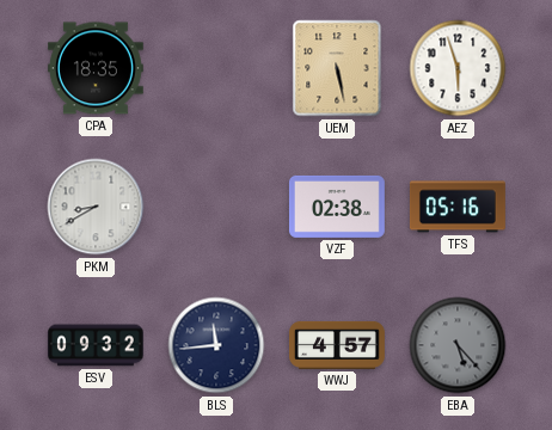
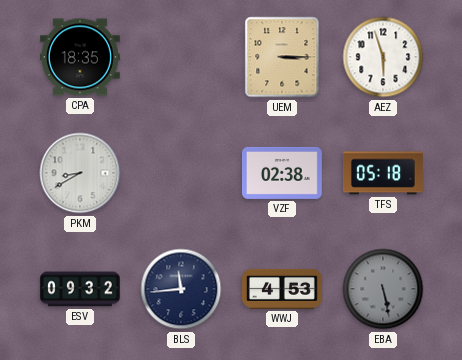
UEM: 5:28 -> 3:15 (282, 57)
TFS: 05:16 -> 05:18 (383, 173)
WWJ: 4:57 -> 4:53 (283, 289)
EBA: 5:23 -> 5:28 (383, 289)
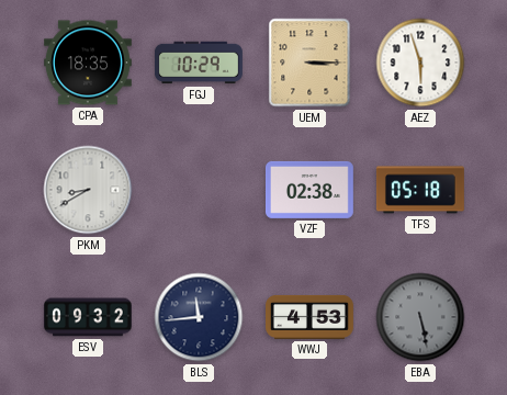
FGJ: none -> 10:29 (199, 63)
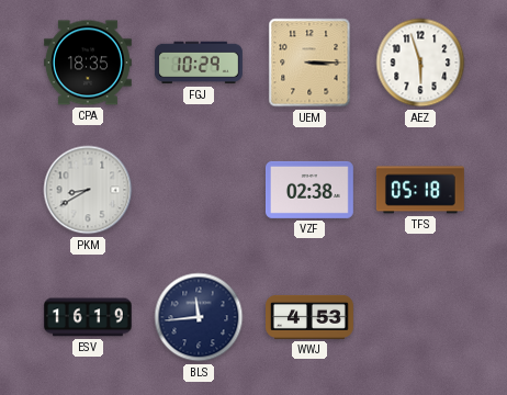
ESV: 09:32 -> 16:19 (88, 317)
EBA: 5:28 -> none (420, 317)
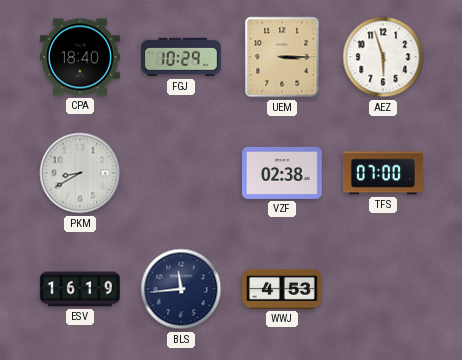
CPA: 18:35 -> 18:40 (80, 57)
TFS: 05:18 -> 07:00 (383, 173)
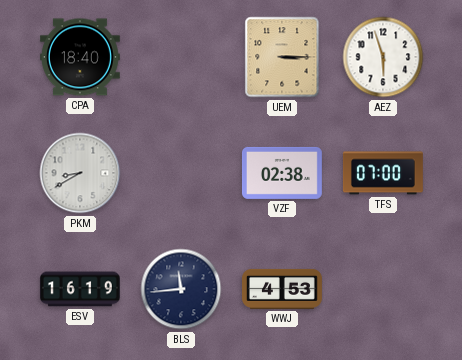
FGJ: 10:29 -> none (181, 57)
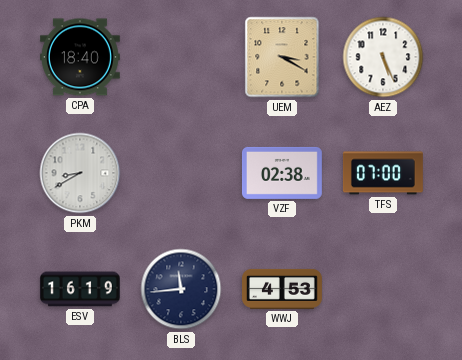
UEM: 3:15 -> 3:20 (282, 57)
AEZ: 5:57 -> 5:26 (383, 57)
